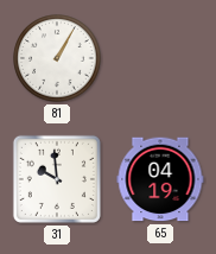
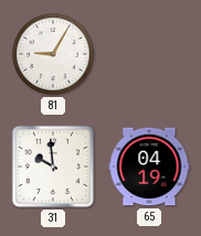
81: 1:05 -> 9:05 (53, 54)
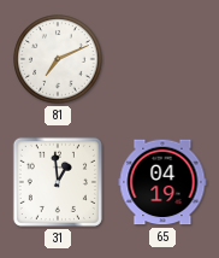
81: 9:05 -> 7:11 (58, 59)
31: 9:59 -> 12:59 (58, 182)
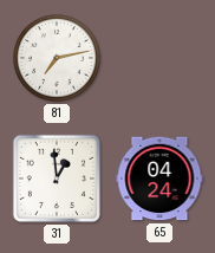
81: 7:11 -> 7:13 (57, 58)
65: 04:19 -> 04:24 (159, 179)
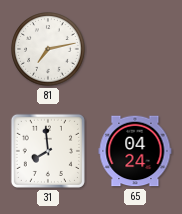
31: 12:59 -> 7:59 (48, 151)
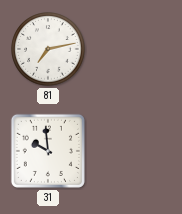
31: 7:59 -> 9:59 (48, 151)
65: 04:24 -> none (135, 151)
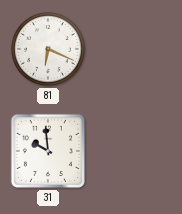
81: 7:13 -> 6:19 (48, 49)
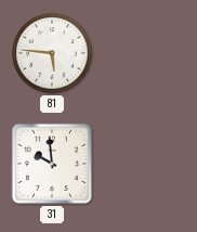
81: 6:19 -> 5:46 (52, 53)
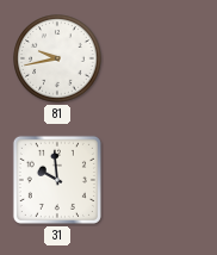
81: 5:46 -> 9:43 (57, 58)
